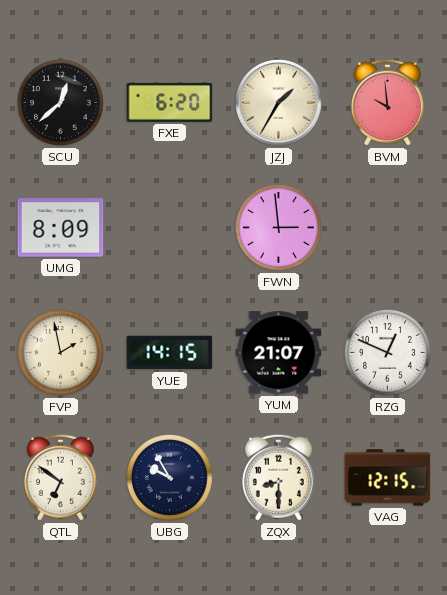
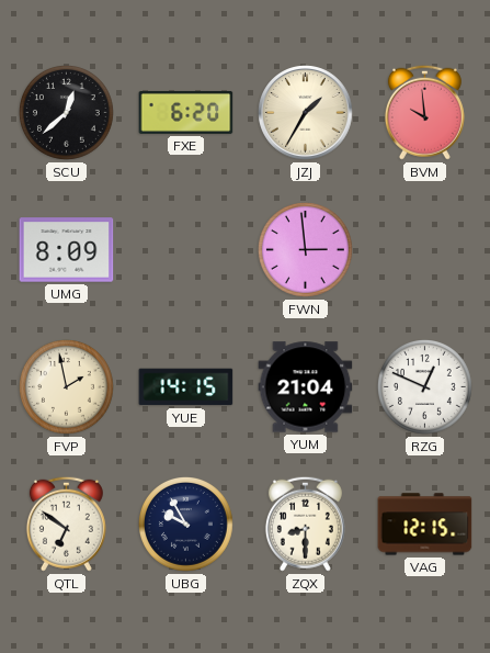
YUM: 21:07 -> 21:04 (306, 387)
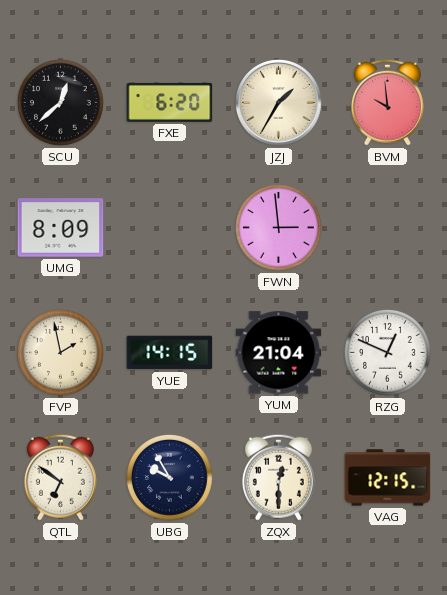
ZQX: 8:30 -> 12:30 (278, 477)
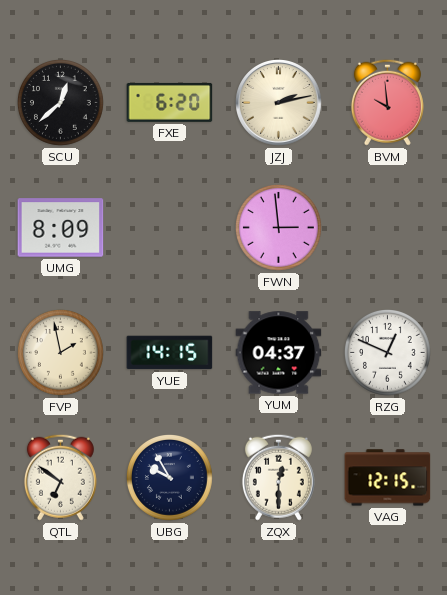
JZJ: 1:35 -> 2:13 (279, 103)
YUM: 21:04 -> 04:37 (279, 353)
